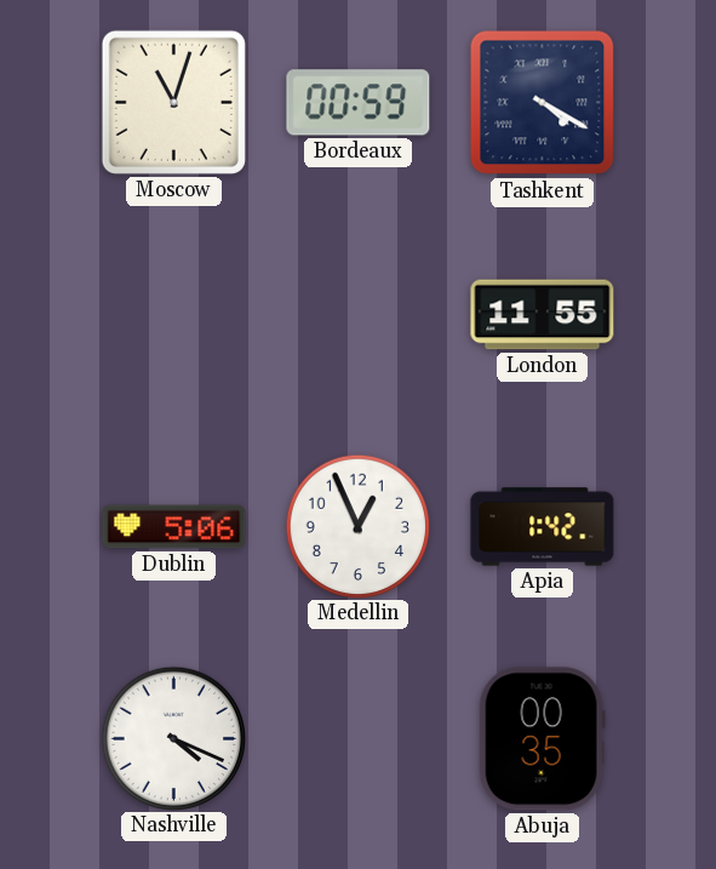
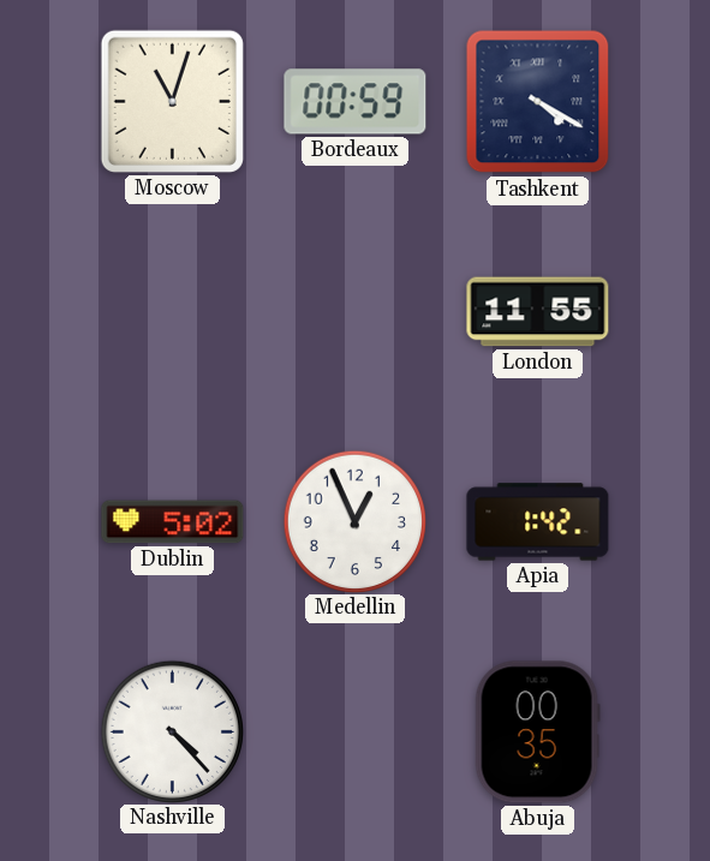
Dublin: 5:06 -> 5:02 (173, 522)
Nashville: 4:19 -> 4:23 (172, 731)
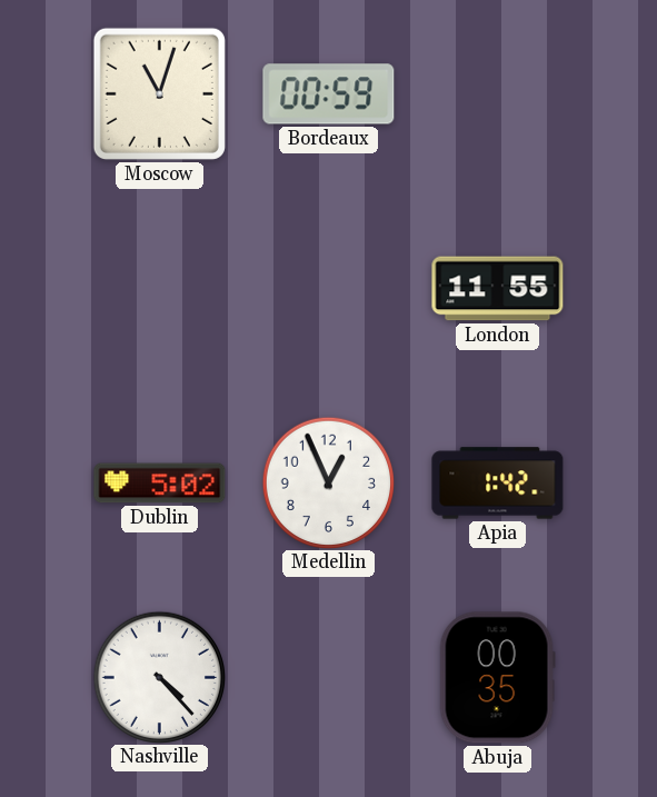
Tashkent: 4:20 -> none (538, 102)
